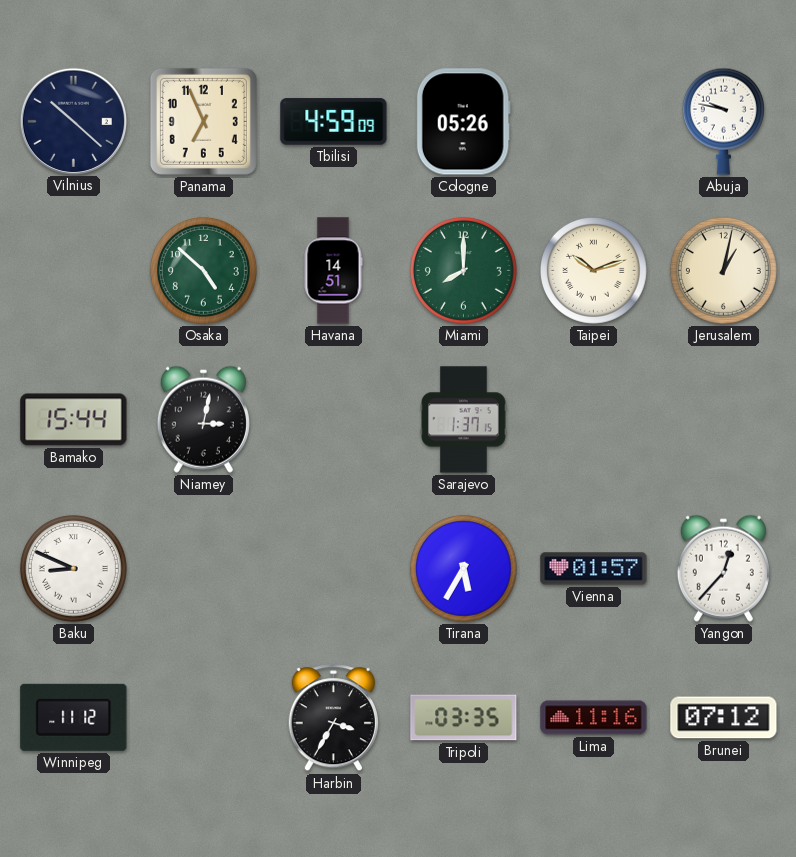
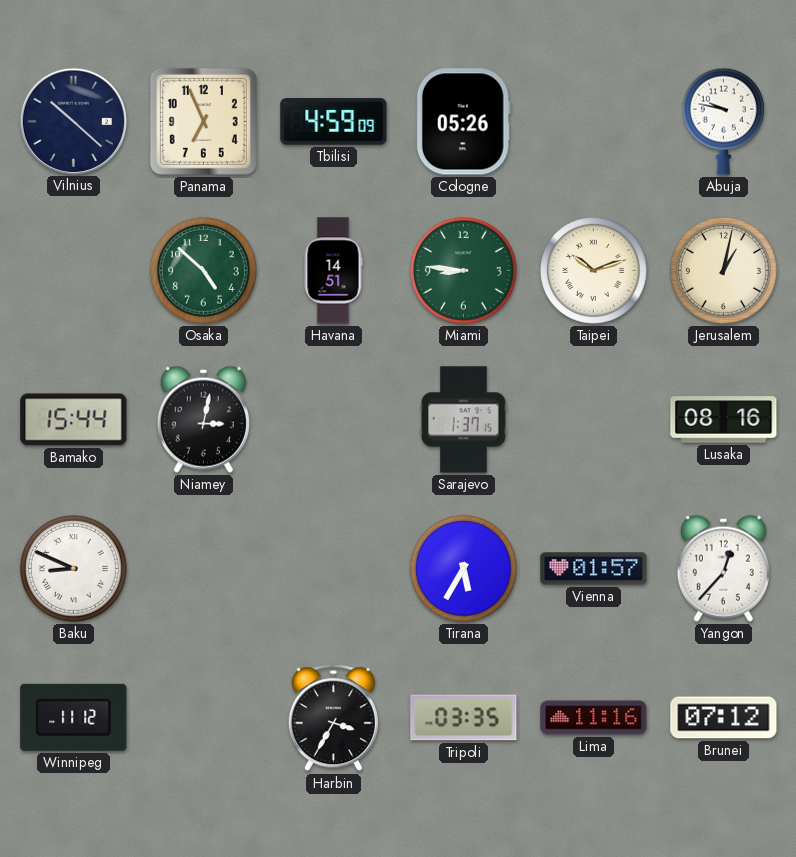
Miami: 8:00 -> 8:46 (463, 270)
Lusaka: none -> 08:16 (724, 420)
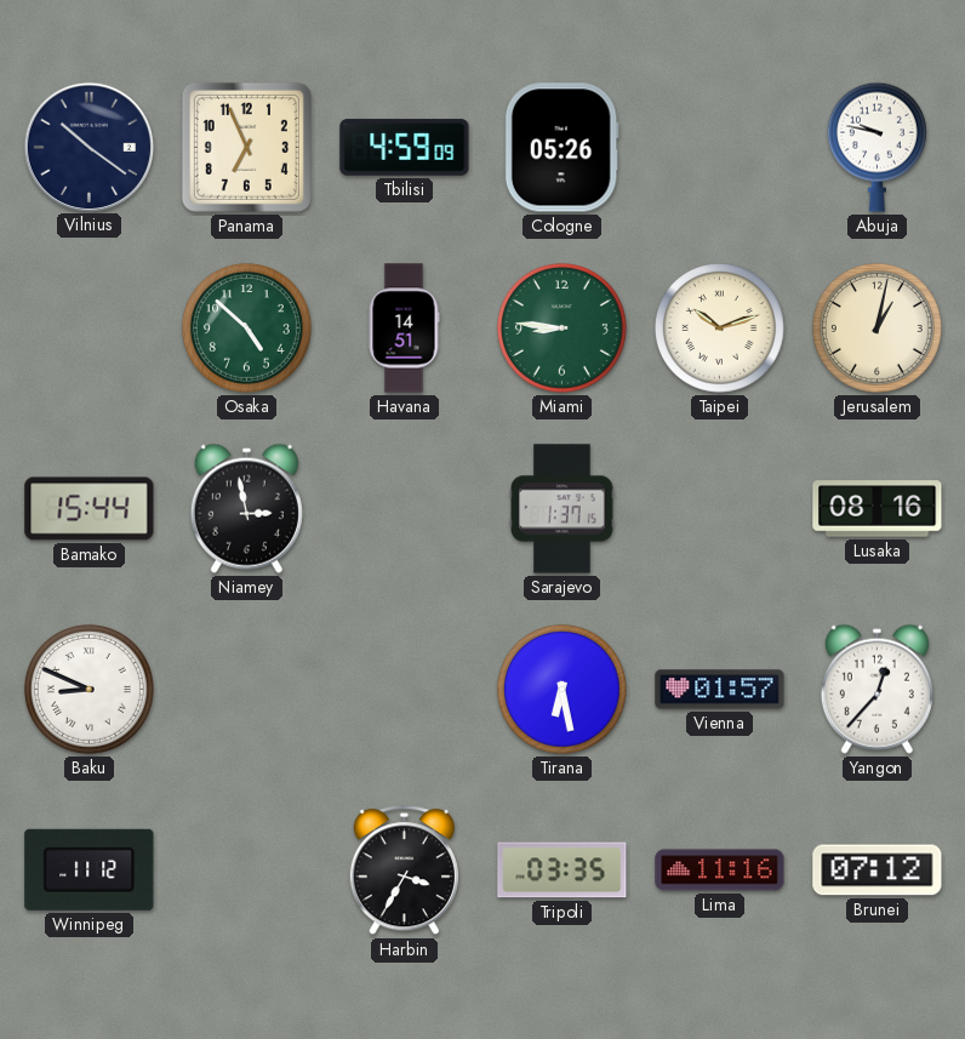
Vilnius: 10:22 -> 10:21 (88, 147)
Niamey: 3:02 -> 2:58 (246, 508)
Tirana: 5:35 -> 6:28 (561, 689)
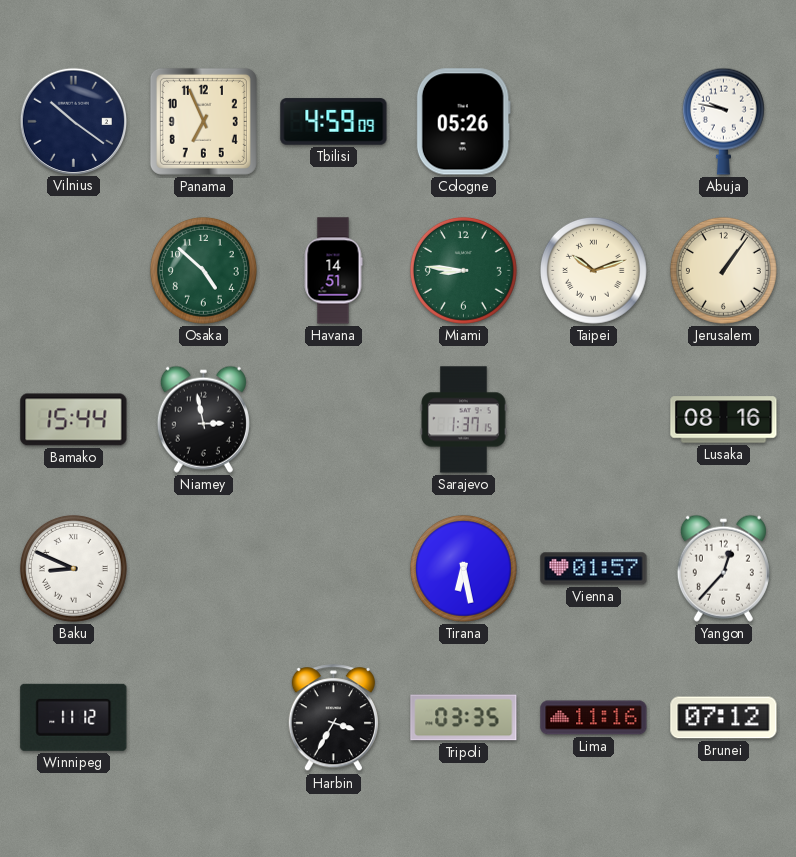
Jerusalem: 1:02 -> 1:06 (723, 270)
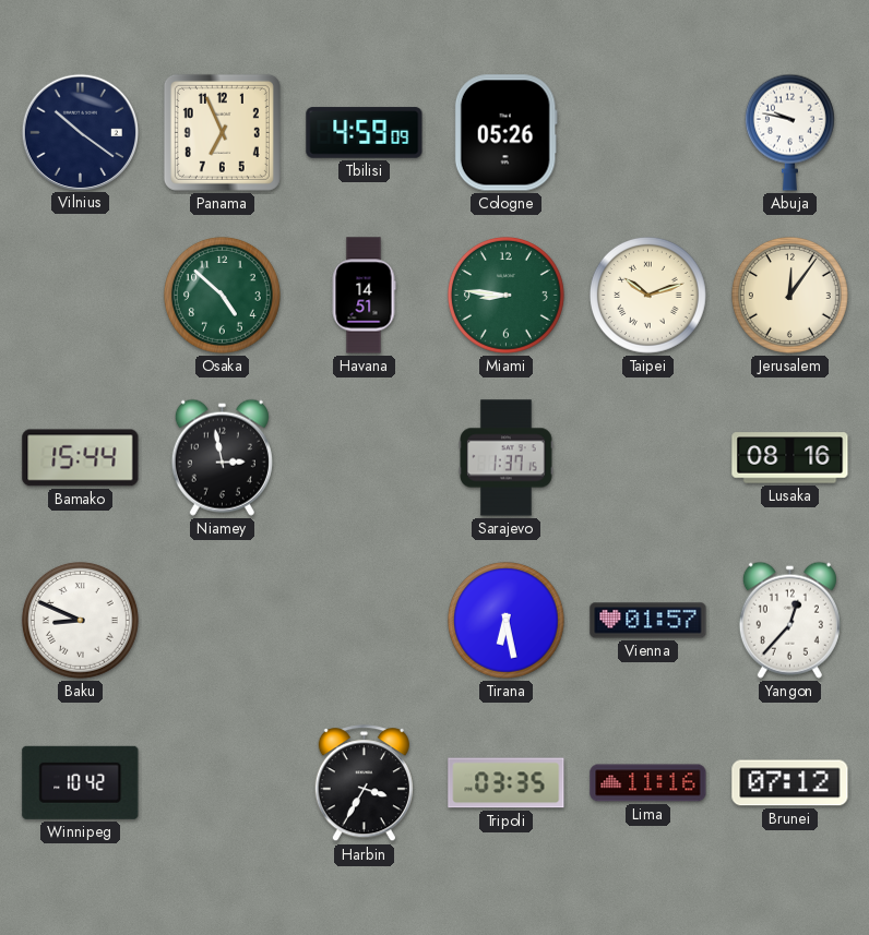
Jerusalem: 1:06 -> 12:06 (789, 295)
Winnipeg: 11:12 -> 10:42 (81, 782)
